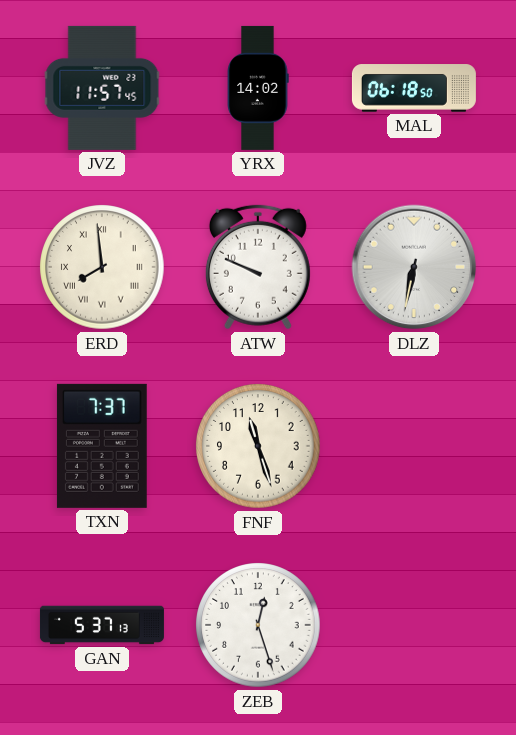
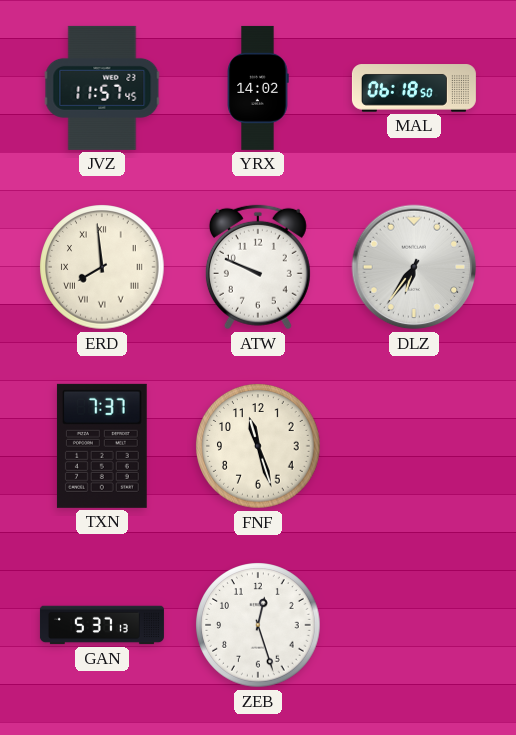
DLZ: 6:32 -> 6:36 (414, 267)
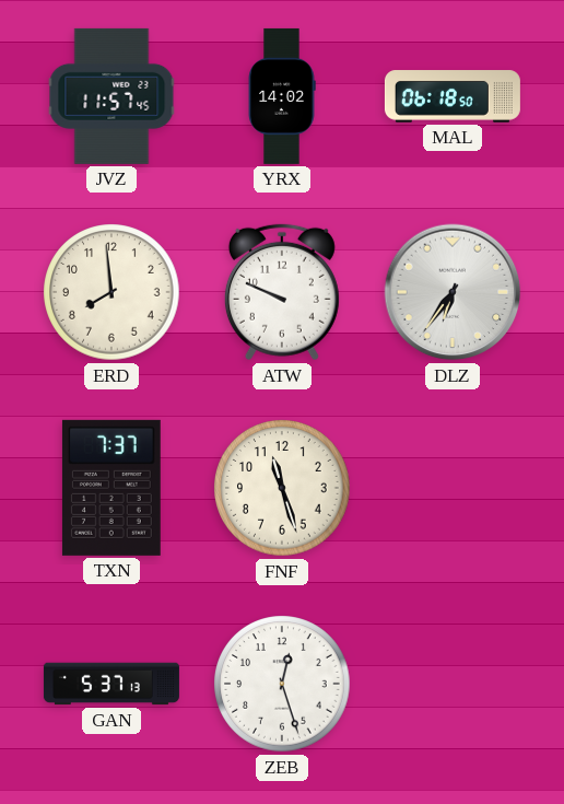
ERD numerals: Roman -> Arabic (111, 292)
